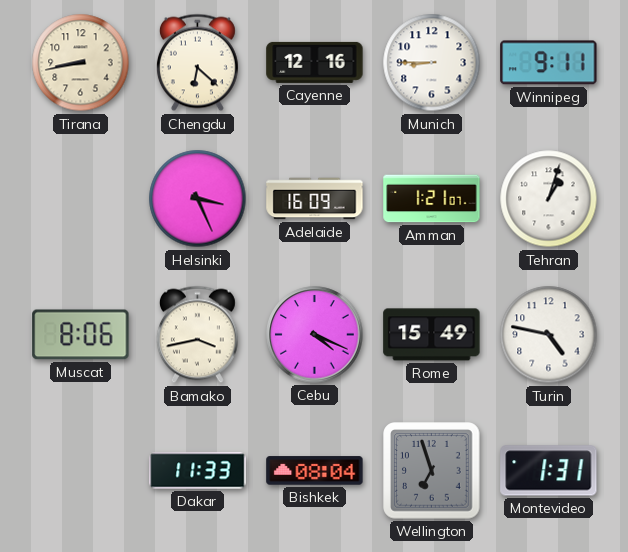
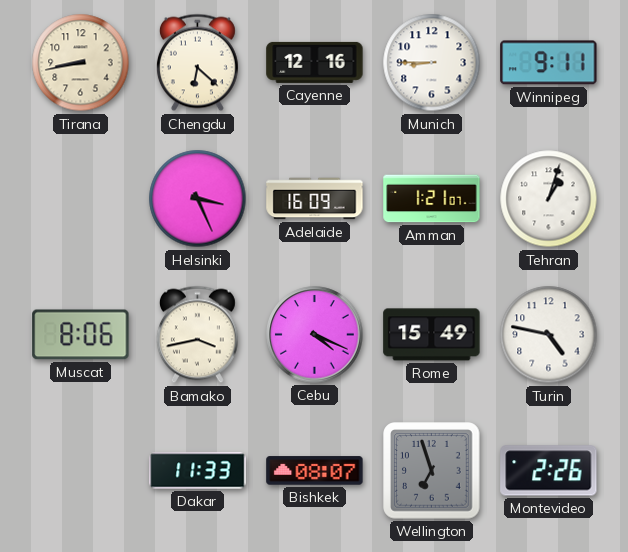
Bishkek: 08:04 -> 08:07 (315, 471)
Montevideo: 1:31 -> 2:26 (549, 471)
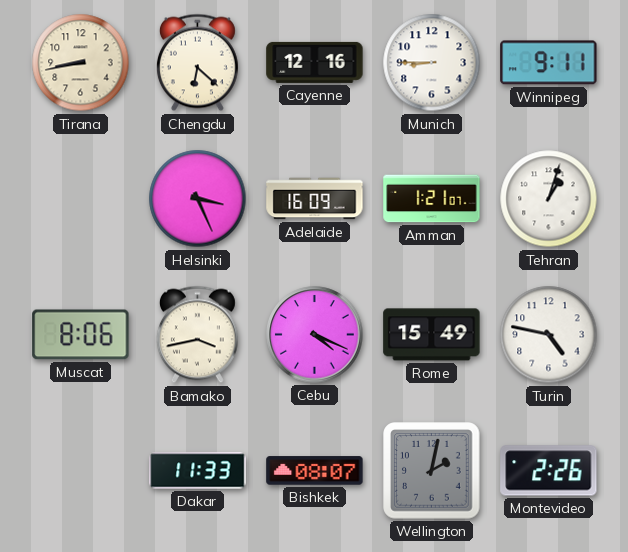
Wellington: 6:57 -> 2:02 (432, 471)
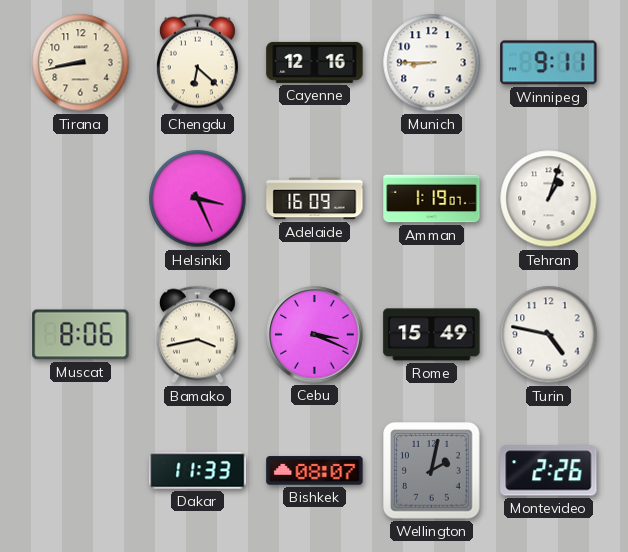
Amman: 1:21 -> 1:19 (432, 199)
Cebu: 4:19 -> 3:19 (315, 335)
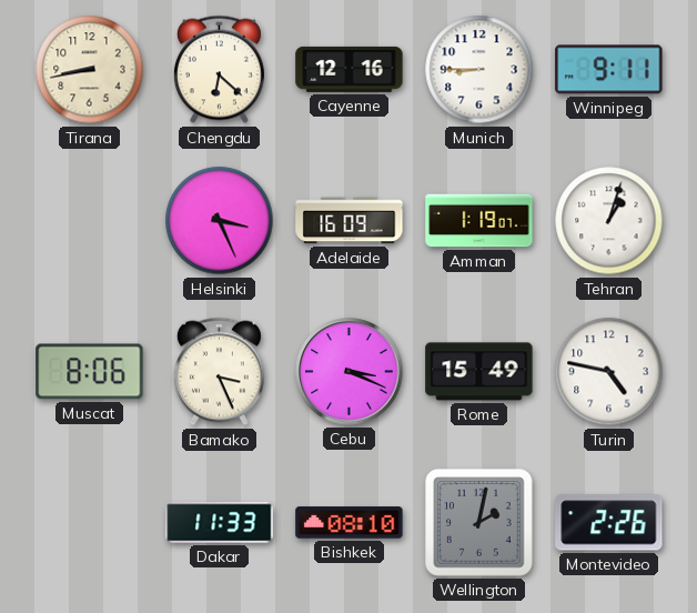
Bamako: 3:43 -> 3:26 (219, 372)
Bishkek: 08:07 -> 08:10 (350, 523)
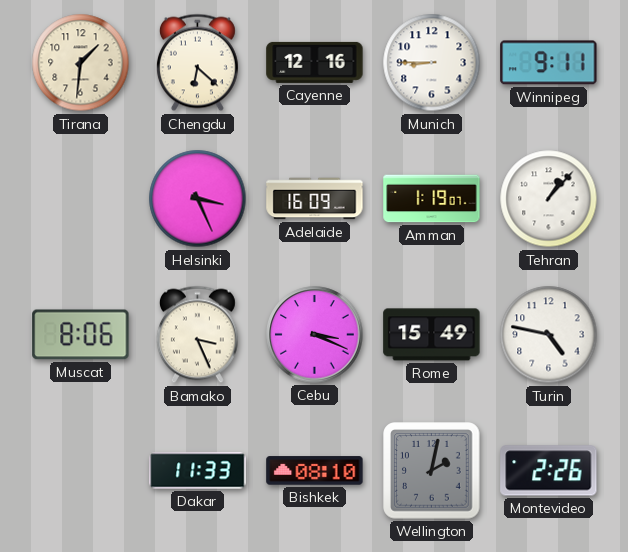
Tirana: 8:43 -> 1:31 (81, 63)
Tehran: 1:03 -> 1:07 (549, 199)
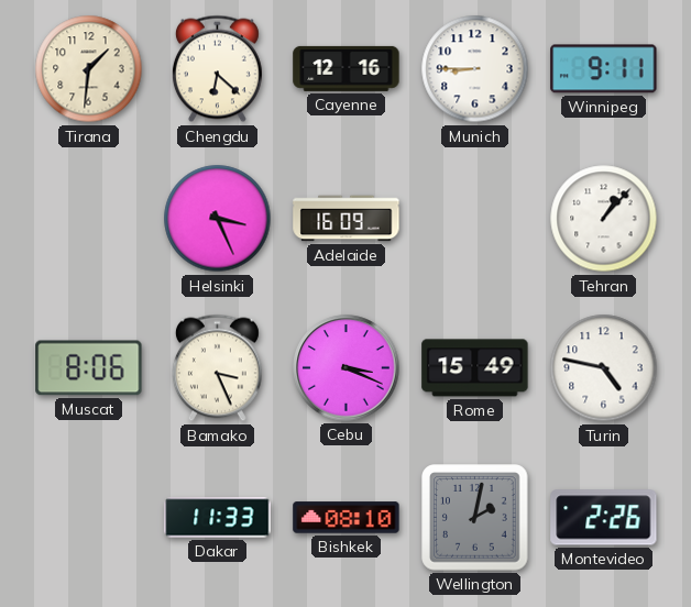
Amman: 1:19 -> none (432, 199)
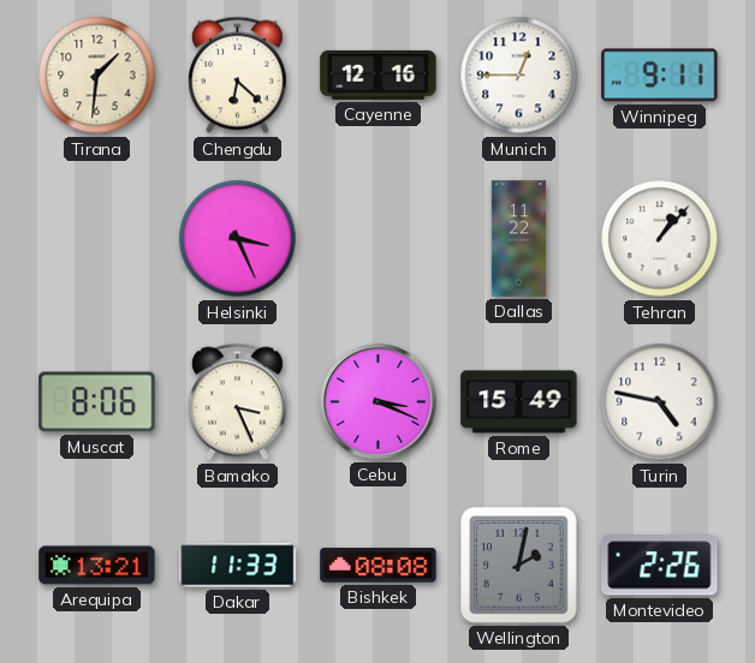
Munich: 8:45 -> 12:45 (519, 76)
Adelaide: 16:09 -> none (347, 219)
Dallas: none -> 11:22 (518, 239)
Arequipa: none -> 13:21 (97, 566)
Bishkek: 08:10 -> 08:08 (379, 566)
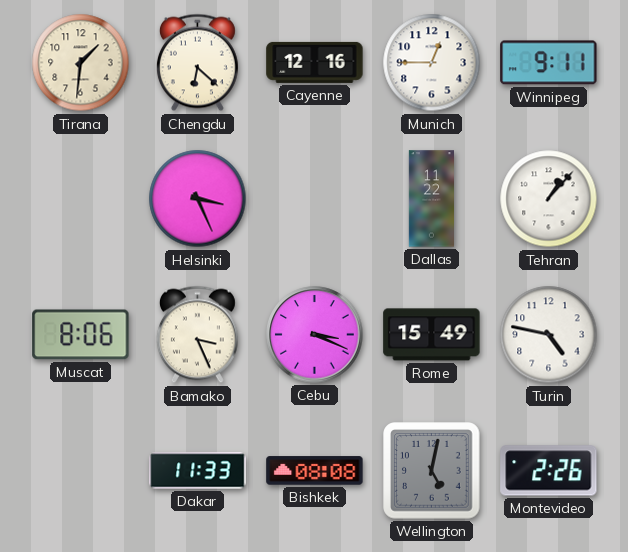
Arequipa: 13:21 -> none (97, 566)
Wellington: 2:02 -> 5:02 (432, 471)
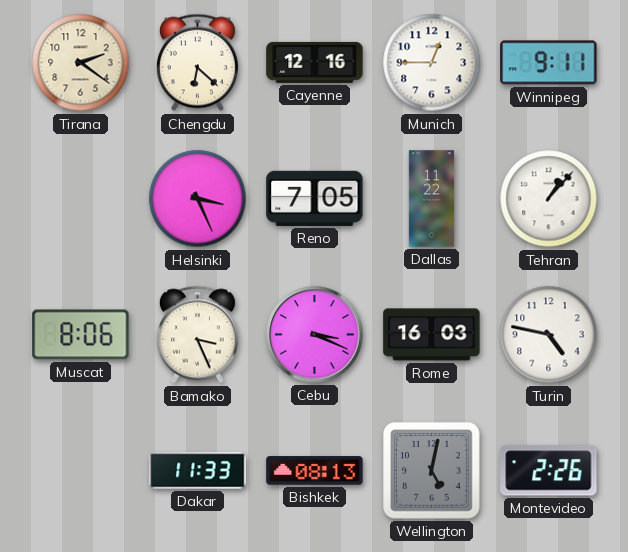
Tirana: 1:31 -> 2:21 (81, 63)
Reno: none -> 7:05 (315, 198)
Rome: 15:49 -> 16:03 (432, 335)
Bishkek: 08:08 -> 08:13 (315, 471)
